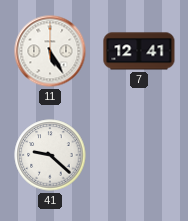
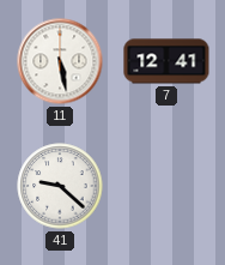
11: 5:25 -> 5:28 (60, 61)
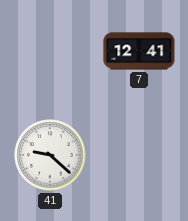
11: 5:28 -> none (60, 61)
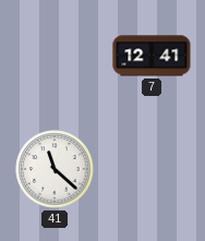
41: 9:22 -> 11:22 (55, 169)
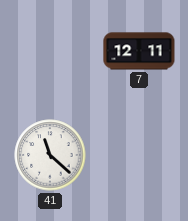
7: 12:41 -> 12:11 (139, 51)
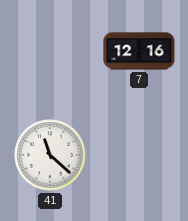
7: 12:11 -> 12:16 (139, 51)
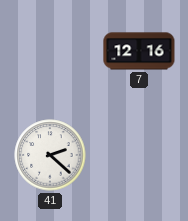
41: 11:22 -> 2:22 (50, 155)
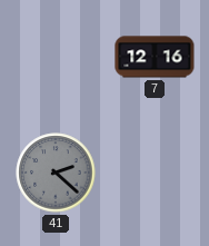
41 dial: white -> grey (56, 173)
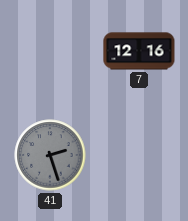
41: 2:22 -> 2:27 (50, 155)
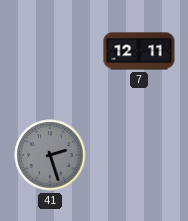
7: 12:16 -> 12:11 (139, 51)
